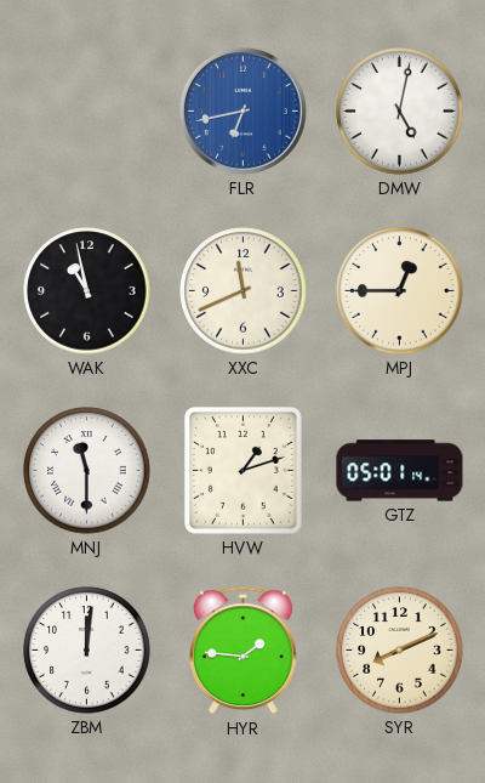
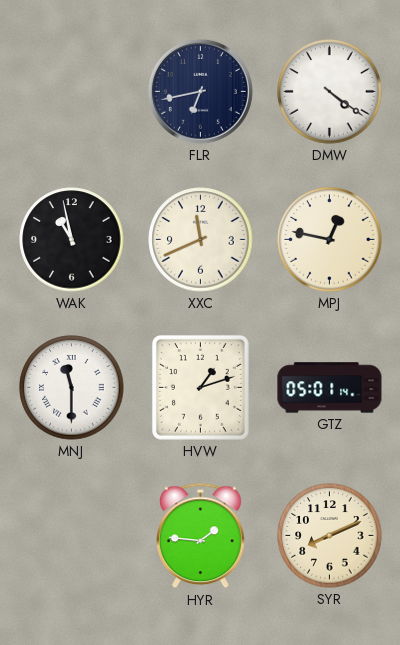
FLR dial: blue -> navy (200, 91)
DMW: 5:02 -> 4:21 (330, 92)
MPJ: 12:45 -> 12:47 (330, 240)
ZBM: 12:01 -> none (87, 651)
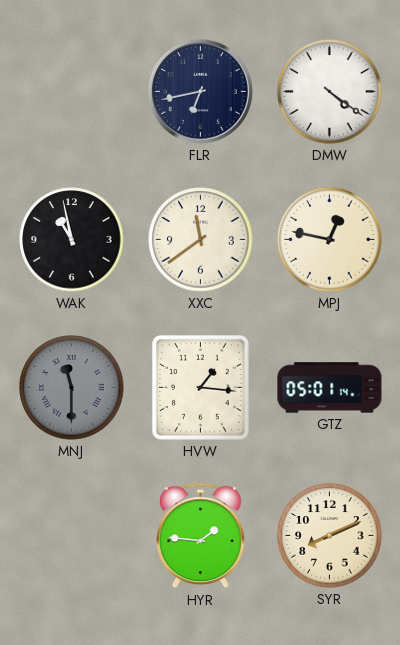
XXC: 11:41 -> 11:39 (201, 240)
MNJ dial: white -> grey (72, 388)
HVW: 1:12 -> 1:16 (200, 387)
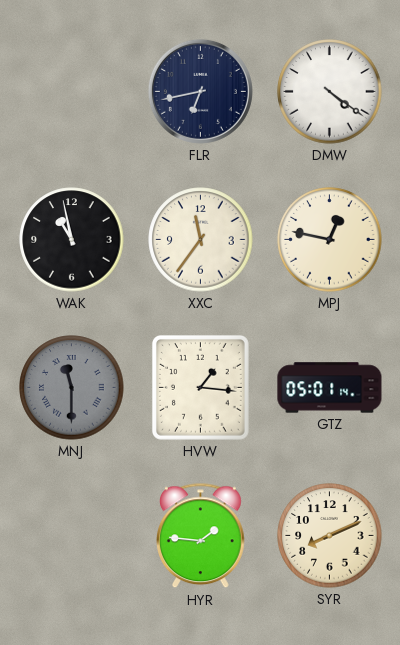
XXC: 11:39 -> 11:36 (201, 240)
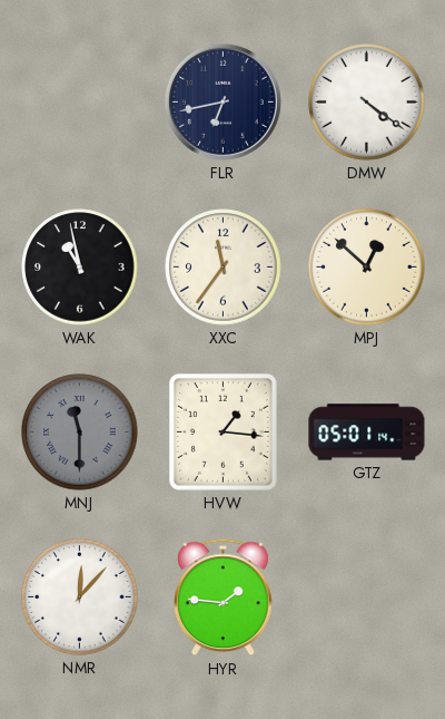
MPJ: 12:47 -> 12:52 (367, 268)
NMR: none -> 12:07 (80, 597)
SYR: 8:11 -> none (330, 536)
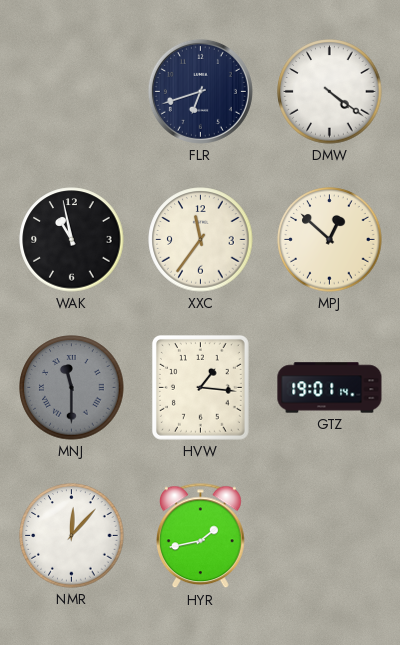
FLR: 6:43 -> 6:42 (200, 91)
GTZ: 05:01 -> 19:01 (330, 388)
HYR: 1:46 -> 1:43 (201, 536)
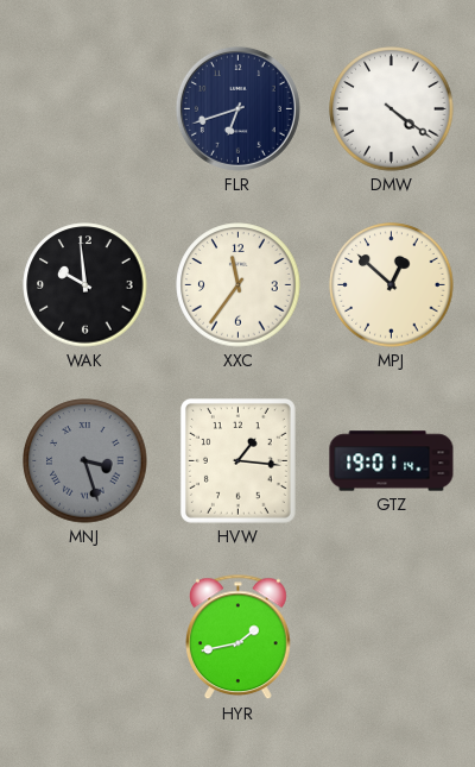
WAK: 10:58 -> 9:59 (85, 285)
MNJ: 11:30 -> 3:27 (85, 461)
NMR: 12:07 -> none (72, 536)
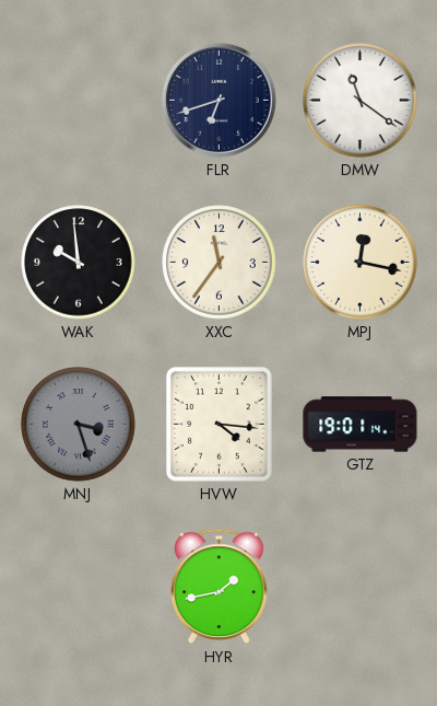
DMW: 4:21 -> 11:21 (361, 101)
MPJ: 12:52 -> 12:17 (361, 263)
HVW: 1:16 -> 4:16 (218, 424)
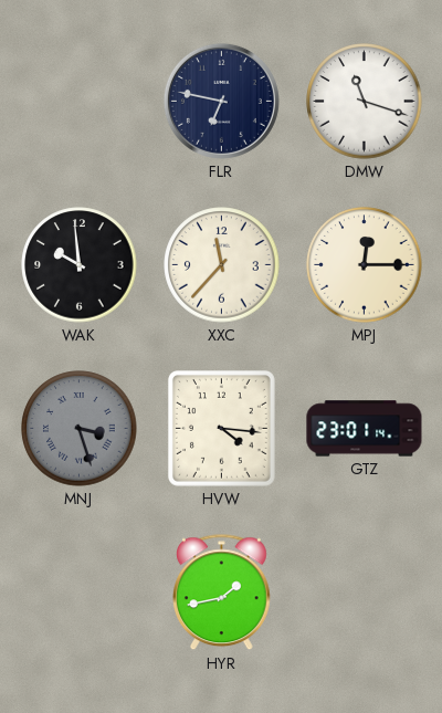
FLR: 6:42 -> 6:47 (221, 101)
DMW: 11:21 -> 11:18 (365, 102)
XXC: 11:36 -> 11:37 (222, 265)
MPJ: 12:17 -> 12:15 (365, 265)
GTZ: 19:01 -> 23:01 (365, 429)
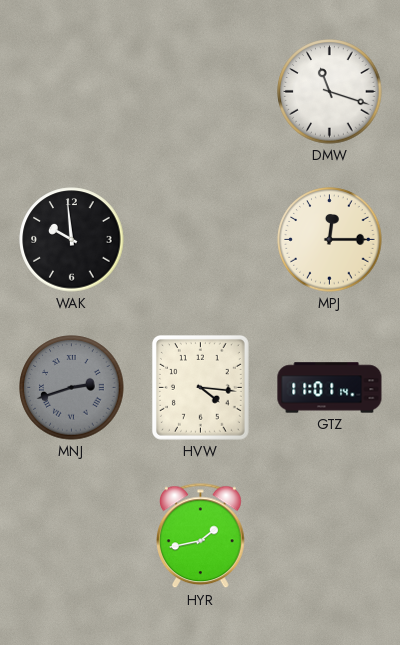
FLR: 6:47 -> none (221, 101)
XXC: 11:37 -> none (222, 265)
MNJ: 3:27 -> 2:42 (72, 388)
GTZ: 23:01 -> 11:01 (330, 388)
